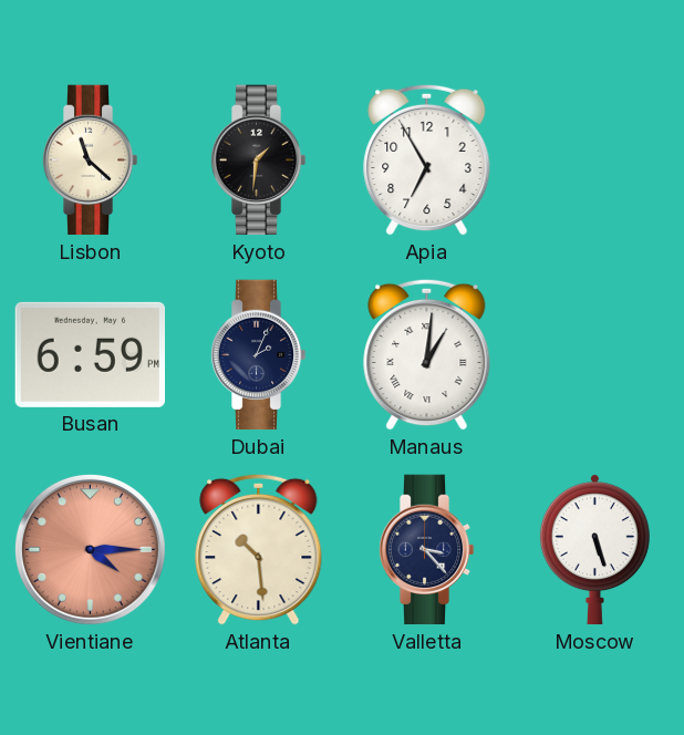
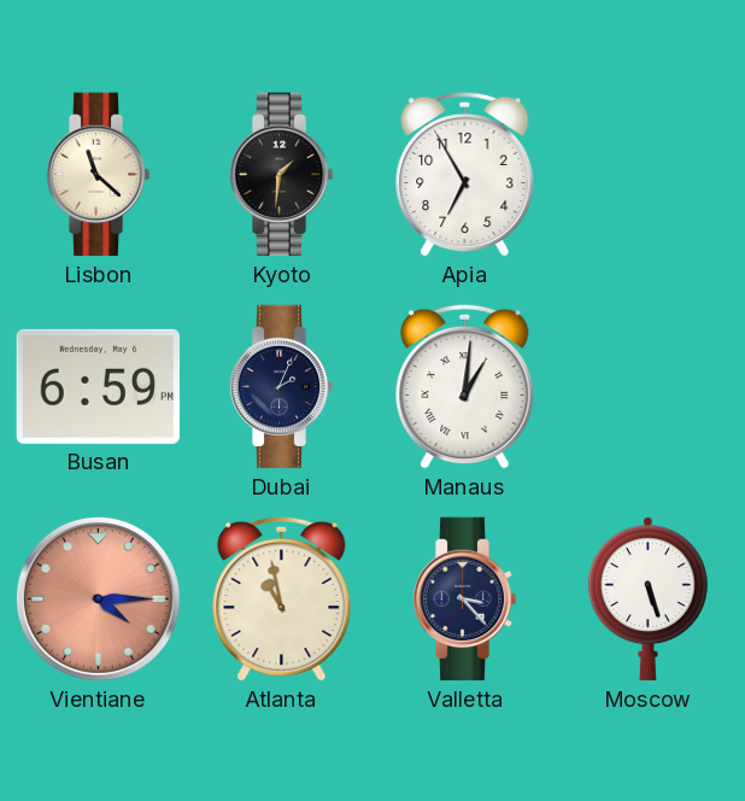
Atlanta: 10:29 -> 10:58 (282, 598)
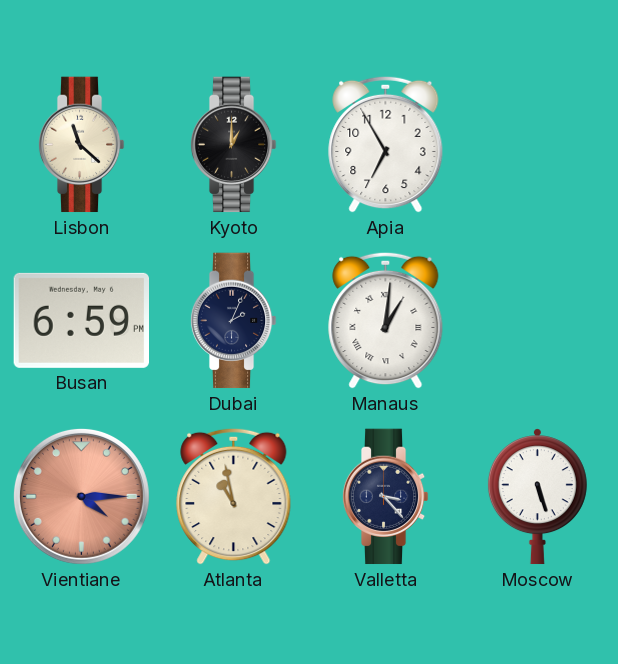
Kyoto: 1:31 -> 1:00 (233, 145)
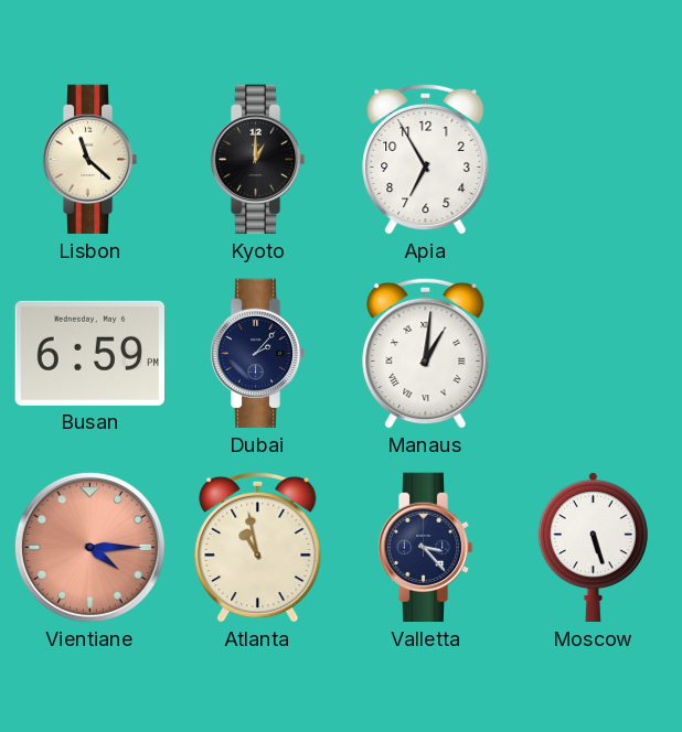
Dubai: 2:04 -> 2:07 (257, 354)
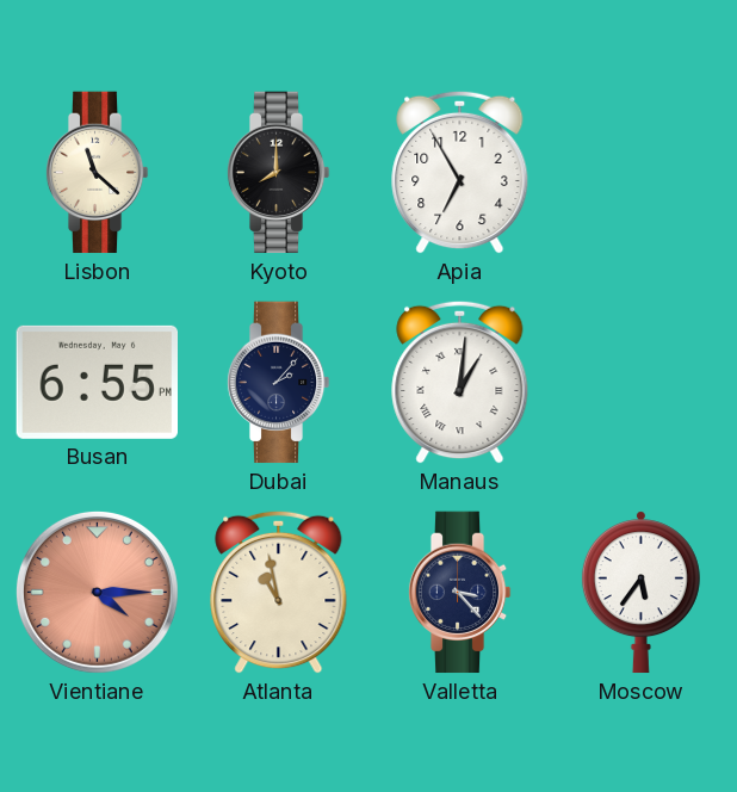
Kyoto: 1:00 -> 8:00 (278, 173)
Busan: 6:59 -> 6:55 (97, 382)
Moscow: 5:27 -> 5:36 (640, 593)
